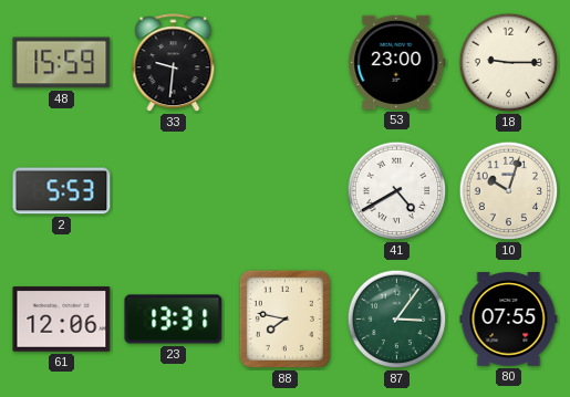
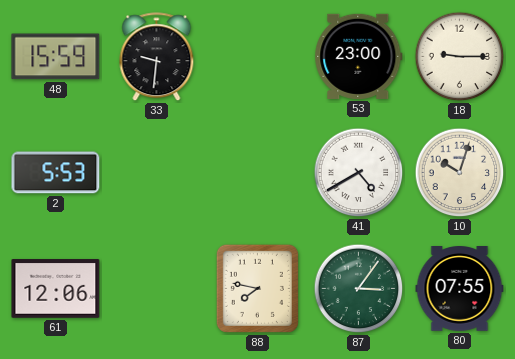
23: 13:31 -> none (174, 320)
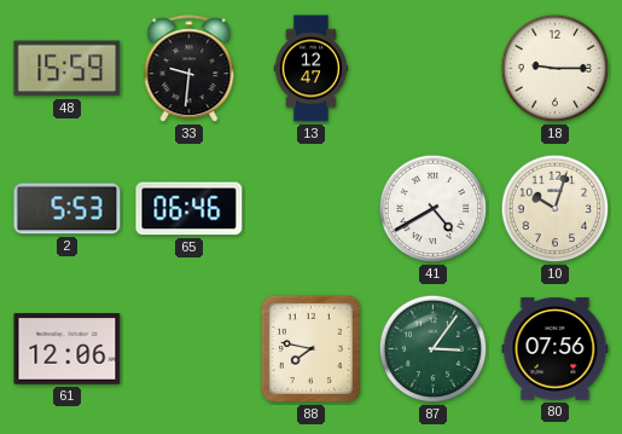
13: none -> 12:47 (312, 69)
53: 23:00 -> none (359, 56)
65: none -> 06:46 (190, 209)
80: 07:55 -> 07:56 (556, 349)
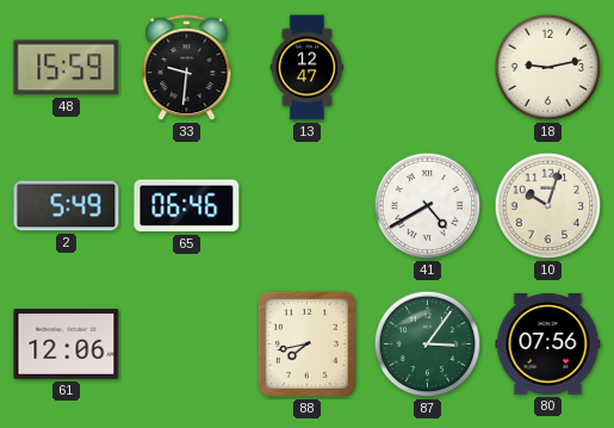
18: 9:15 -> 9:13 (548, 68)
2: 5:53 -> 5:49 (67, 206)
88: 7:47 -> 7:43 (306, 343)
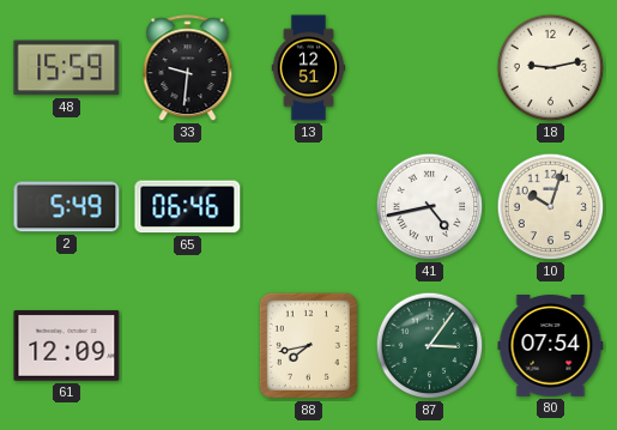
13: 12:47 -> 12:51 (309, 68)
41: 4:40 -> 4:43 (430, 207)
61: 12:06 -> 12:09 (67, 346)
80: 07:56 -> 07:54 (551, 346)
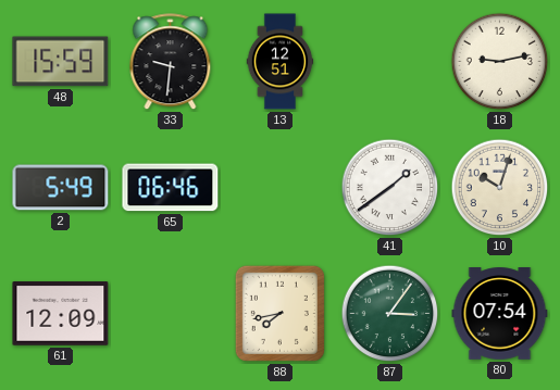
41: 4:43 -> 1:39 (390, 188)
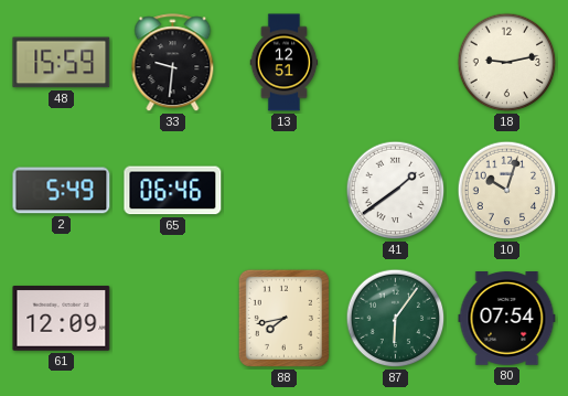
87: 3:06 -> 6:06 (396, 319)
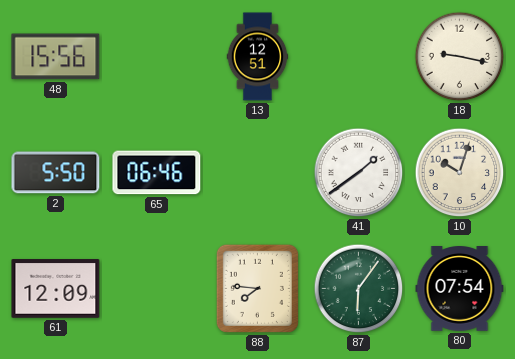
48: 15:59 -> 15:56 (56, 57)
33: 9:31 -> none (173, 63)
18: 9:13 -> 9:17 (460, 57)
2: 5:49 -> 5:50 (56, 173)
88: 7:43 -> 7:46 (257, 288)
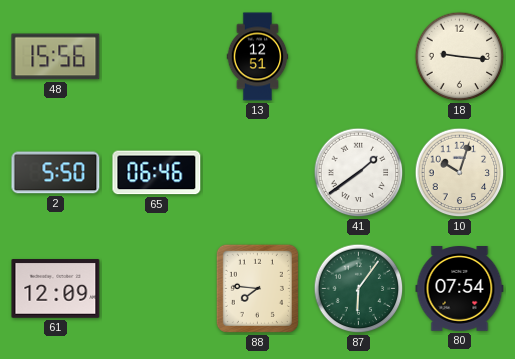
18: 9:17 -> 9:16 (460, 57)
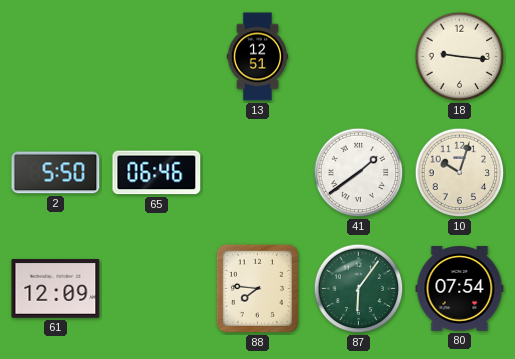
48: 15:56 -> none (56, 57)
